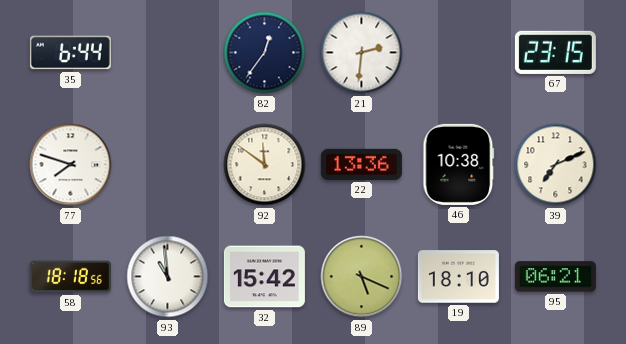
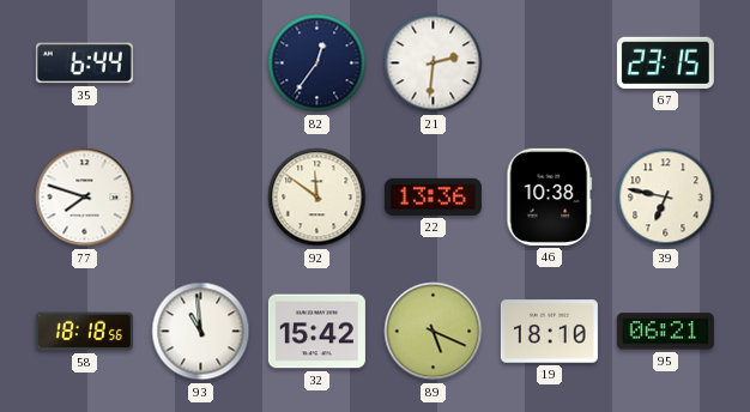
39: 7:11 -> 6:47 (666, 198)
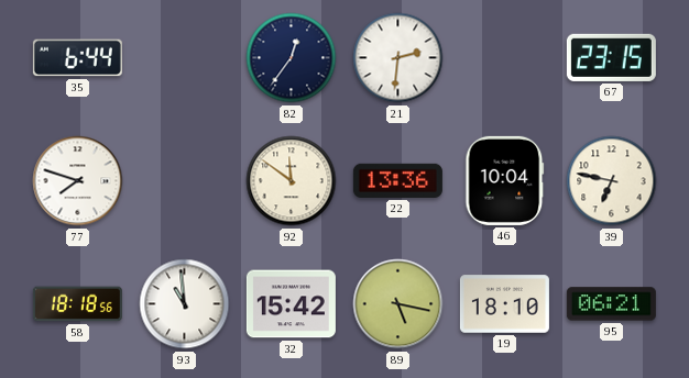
46: 10:38 -> 10:04 (505, 180)
89: 5:19 -> 5:17 (398, 304)
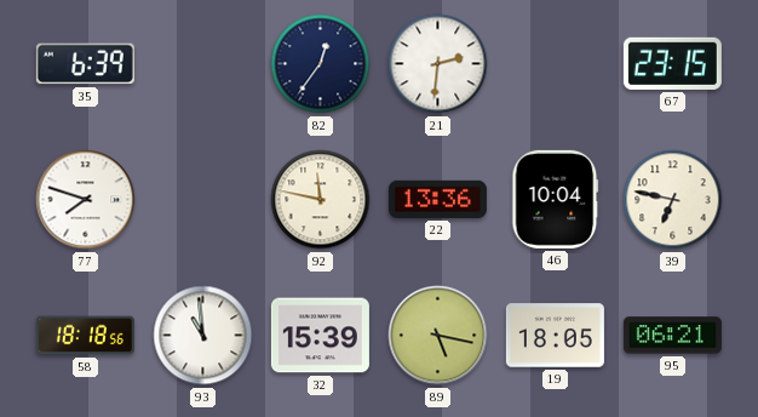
35: 6:44 -> 6:39 (85, 64)
92: 11:51 -> 11:47 (321, 200)
32: 15:42 -> 15:39 (320, 336)
19: 18:10 -> 18:05 (555, 336)
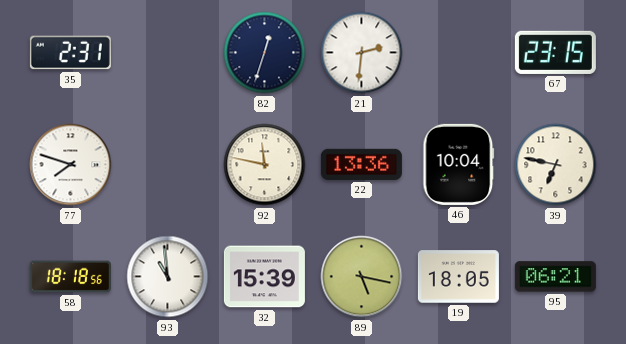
35: 6:39 -> 2:31 (70, 53)
82: 12:36 -> 12:33 (265, 53)
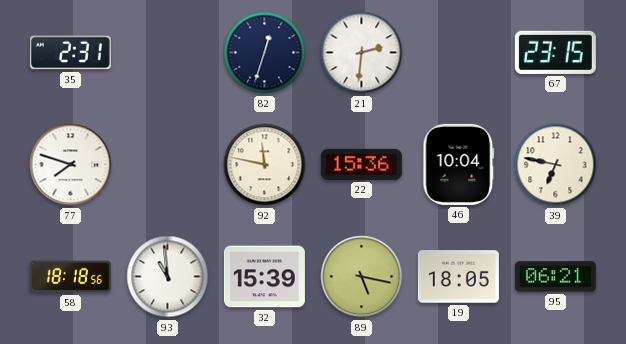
22: 13:36 -> 15:36 (361, 164)
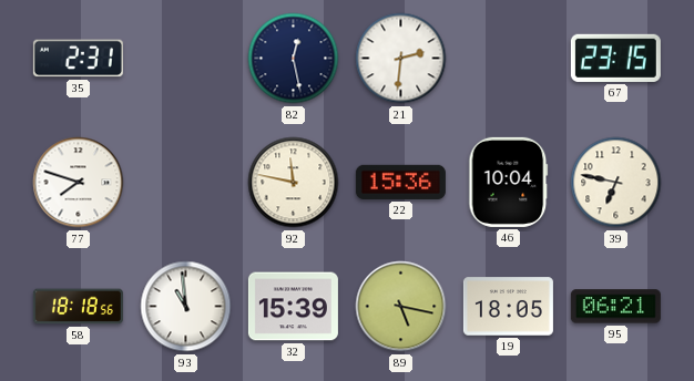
82: 12:33 -> 12:28 (294, 59)
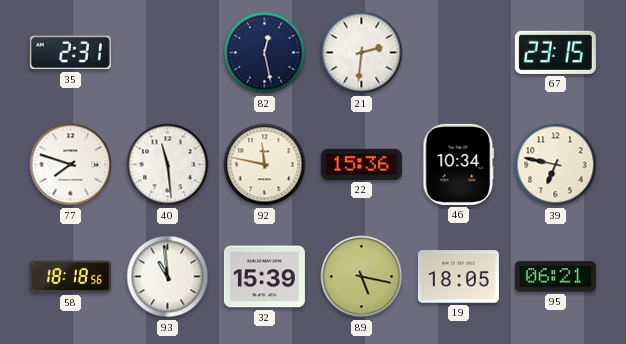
40: none -> 11:29 (168, 165)
46: 10:04 -> 10:34 (459, 164)
